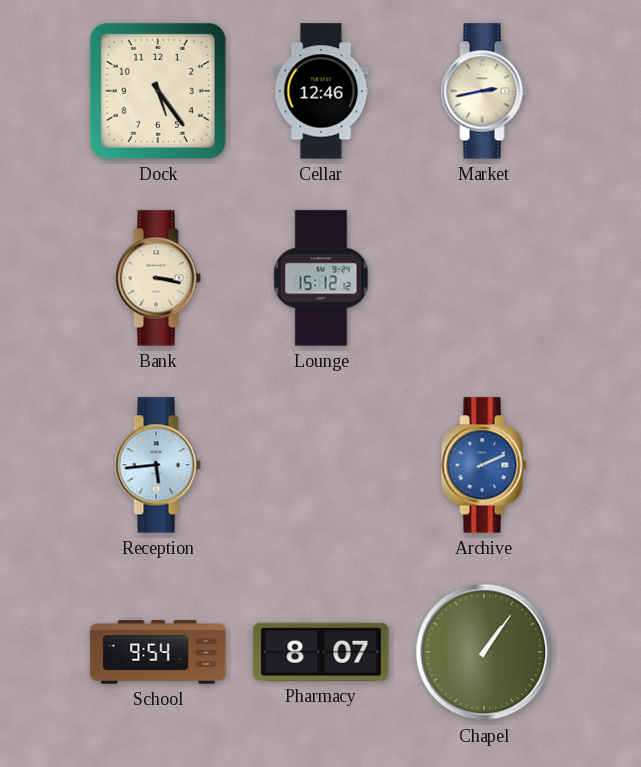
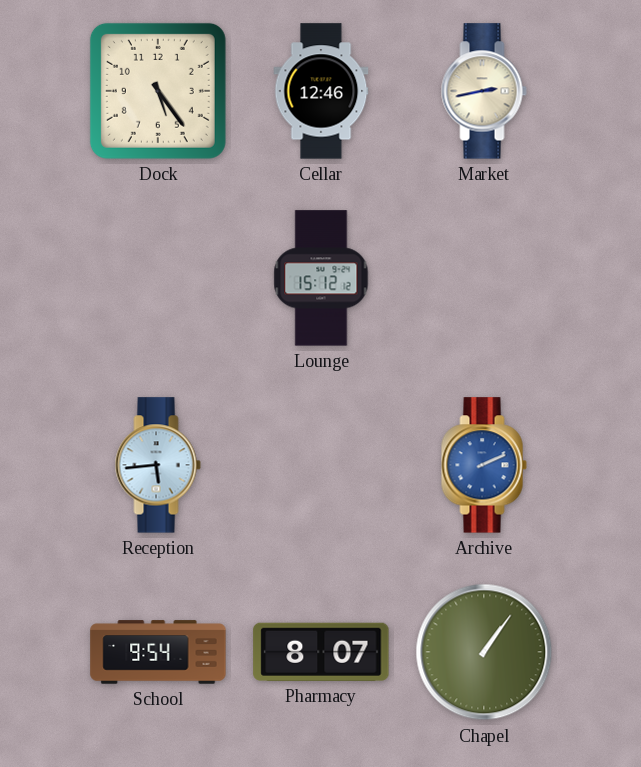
Bank: 3:17 -> none (158, 278)
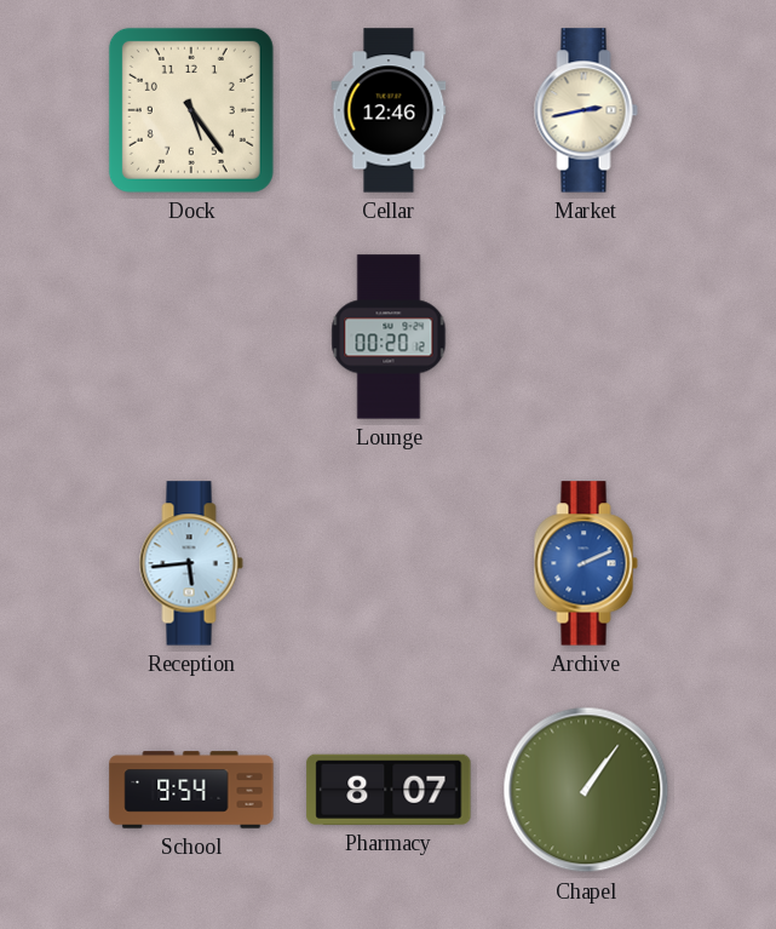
Lounge: 15:12 -> 00:20 (389, 337)
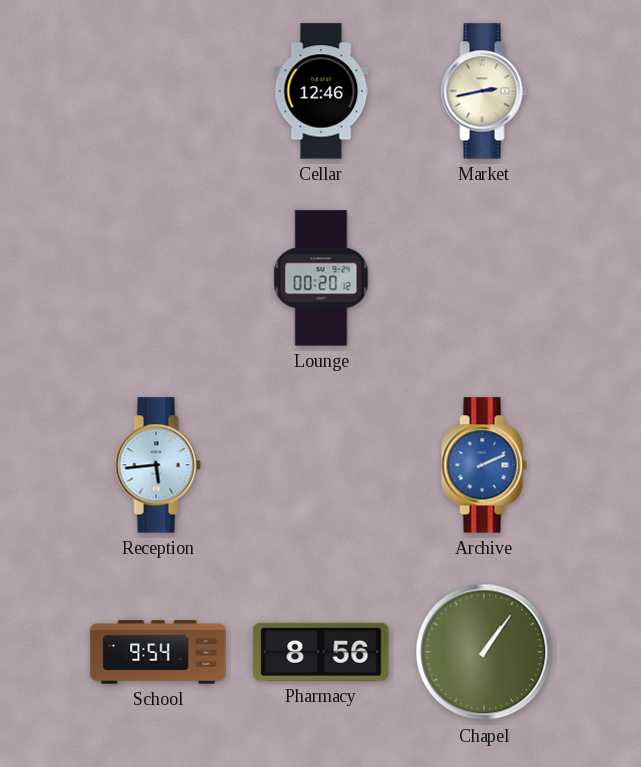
Dock: 5:24 -> none (191, 110)
Pharmacy: 8:07 -> 8:56 (321, 652)
